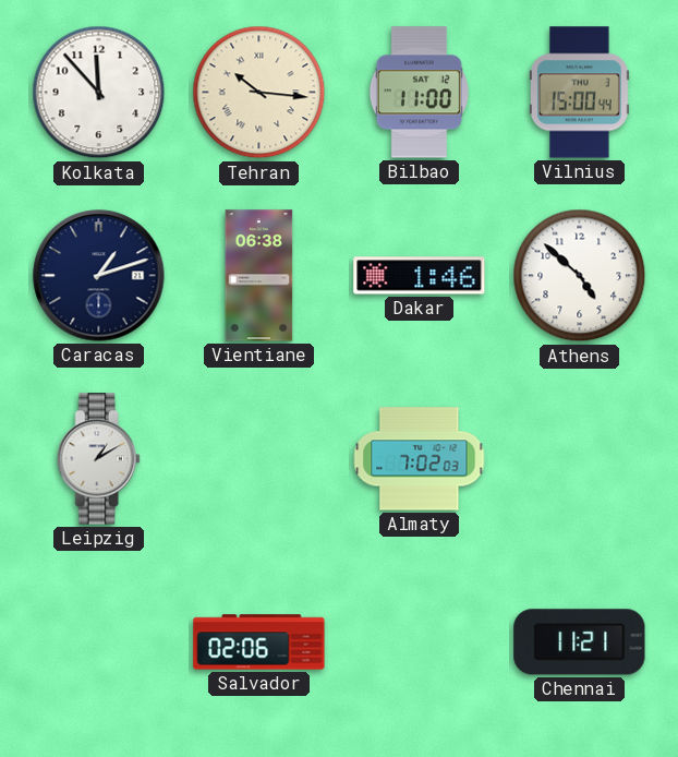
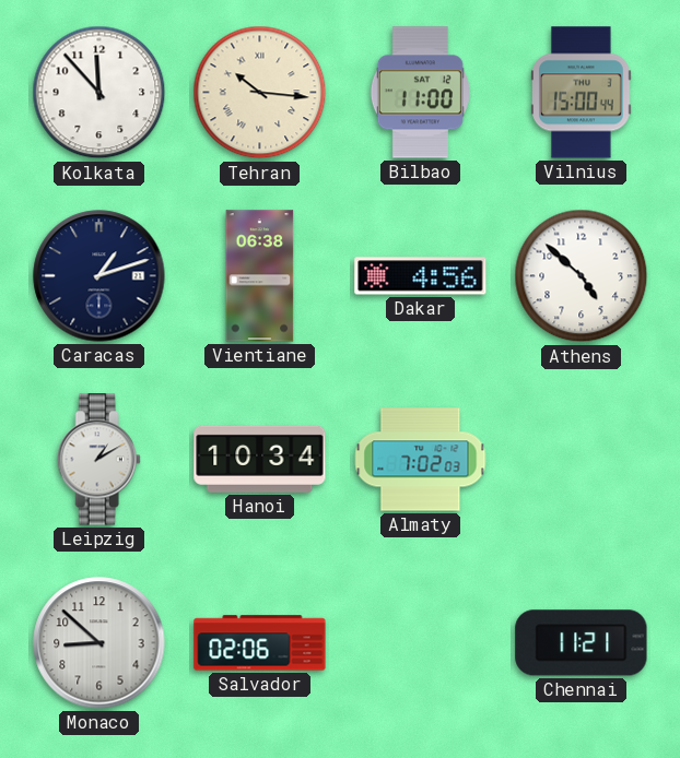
Dakar: 1:46 -> 4:56 (421, 276)
Hanoi: none -> 10:34 (260, 459)
Monaco: none -> 8:52 (99, 643)
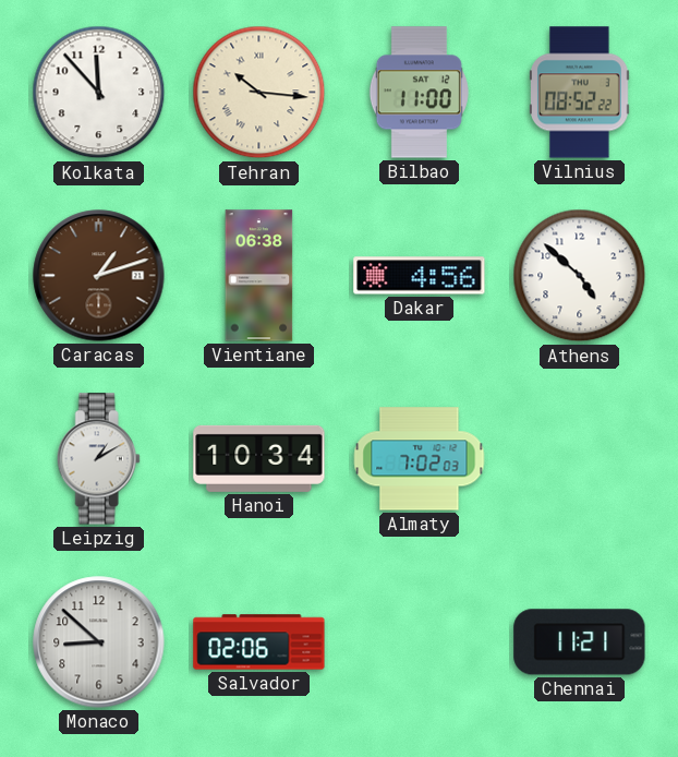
Vilnius: 15:00 -> 08:52 (580, 93)
Caracas dial: navy -> brown (99, 276)
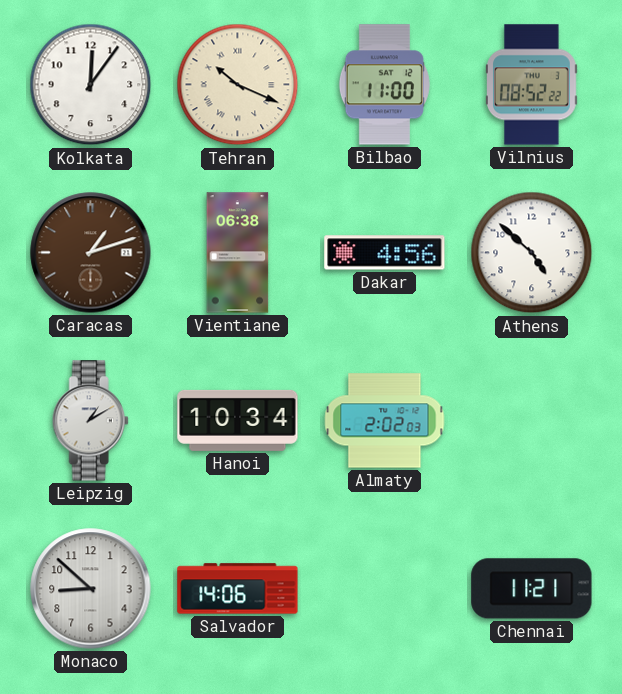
Kolkata: 11:53 -> 12:06 (91, 85)
Tehran: 10:16 -> 10:19 (238, 85)
Almaty: 7:02 -> 2:02 (385, 421)
Salvador: 02:06 -> 14:06 (238, 589)
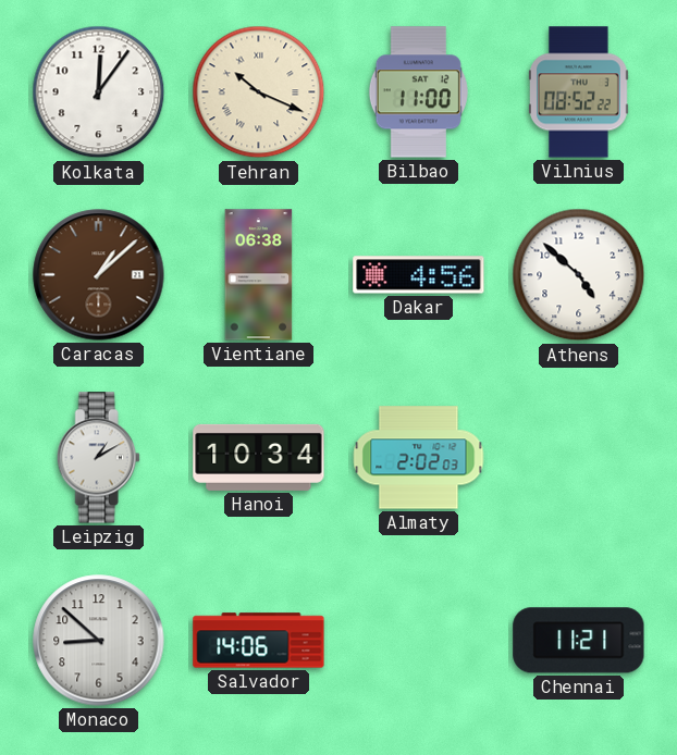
Caracas: 1:12 -> 1:08 (99, 275)
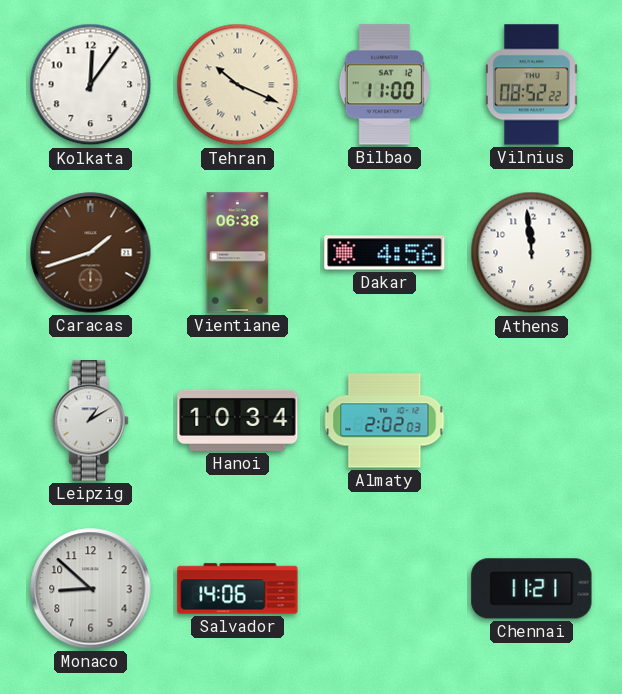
Caracas: 1:08 -> 1:42 (91, 253)
Athens: 4:52 -> 11:59 (532, 253)
